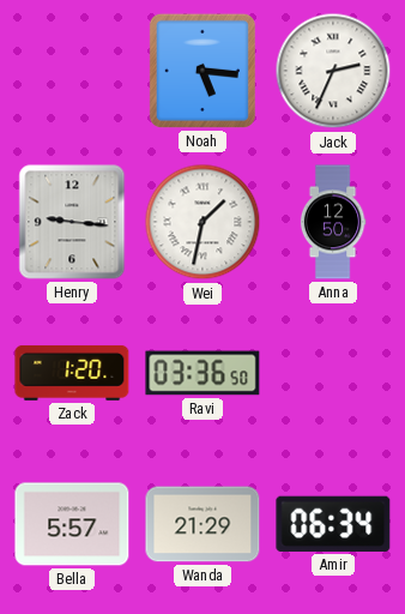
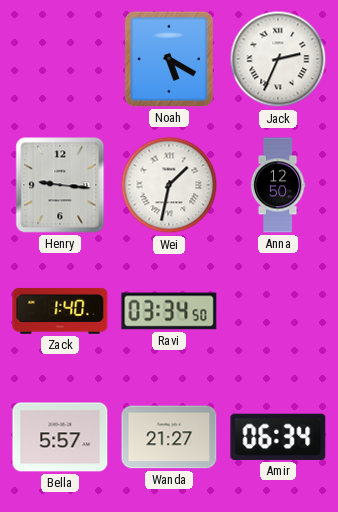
Noah: 5:16 -> 5:20 (169, 59)
Zack: 1:20 -> 1:40 (60, 311)
Ravi: 03:36 -> 03:34 (169, 311)
Wanda: 21:29 -> 21:27 (169, 437)
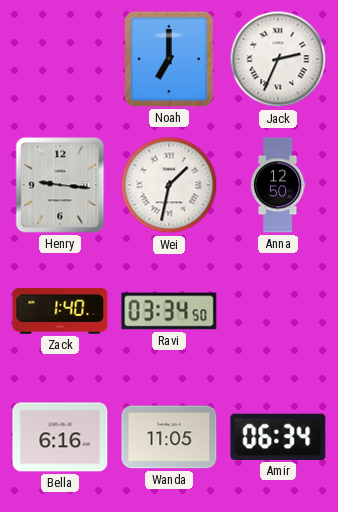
Noah: 5:20 -> 7:00 (169, 59)
Bella: 5:57 -> 6:16 (60, 437)
Wanda: 21:27 -> 11:05 (169, 437)
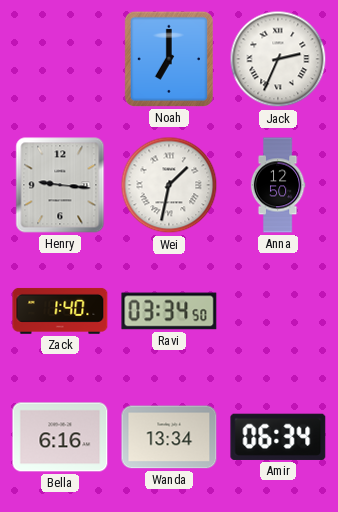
Wanda: 11:05 -> 13:34 (169, 437)
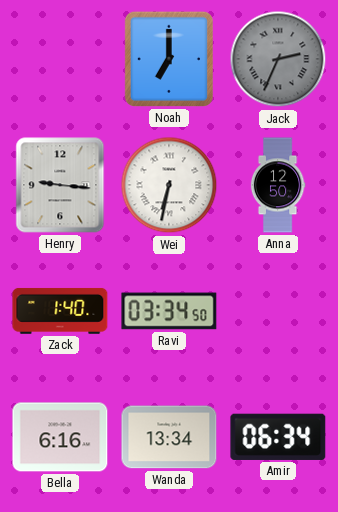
Jack dial: white -> grey (278, 59)
Wei: 1:32 -> 6:32 (169, 185)
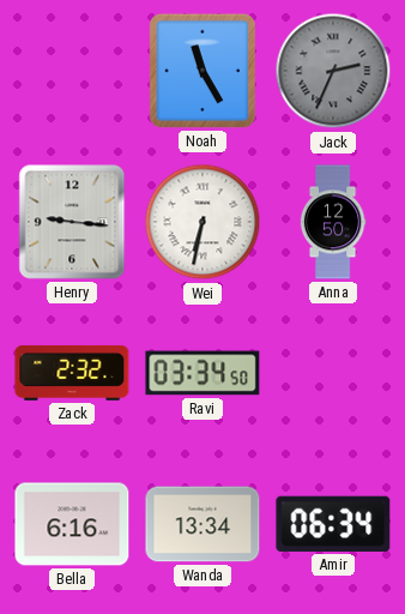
Noah: 7:00 -> 11:25 (202, 71)
Zack: 1:40 -> 2:32 (72, 373)
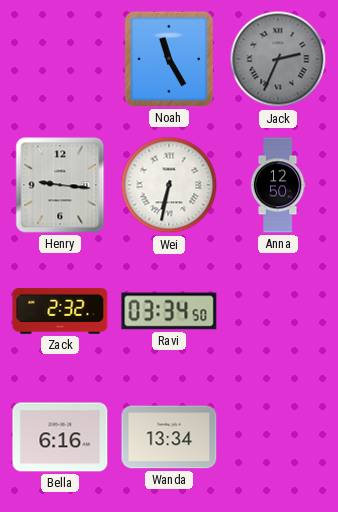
Amir: 06:34 -> none (333, 524)
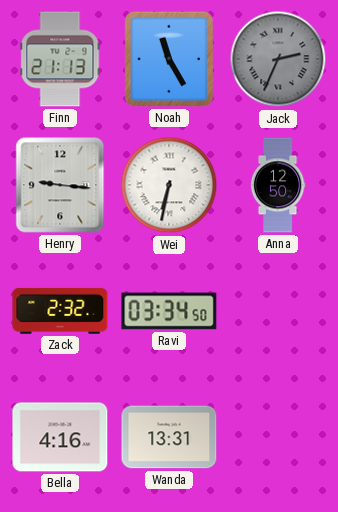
Finn: none -> 21:13 (60, 59)
Bella: 6:16 -> 4:16 (60, 437)
Wanda: 13:34 -> 13:31 (169, 437)
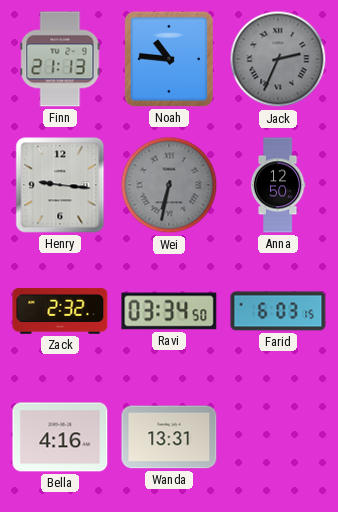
Noah: 11:25 -> 10:46 (169, 59)
Wei dial: white -> grey (169, 185)
Farid: none -> 6:03 (278, 311)
